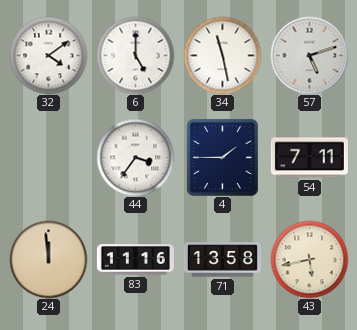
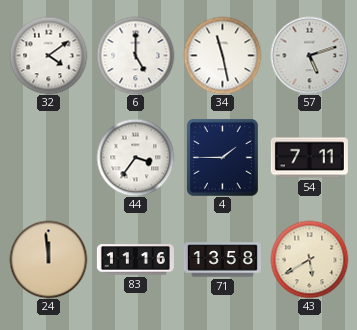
43: 5:43 -> 5:40 (309, 259)
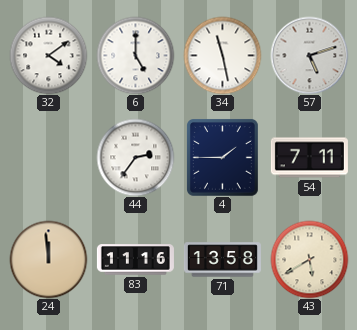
44: 3:36 -> 2:36 (135, 157)
